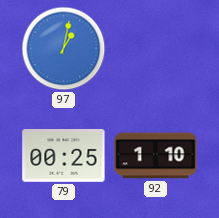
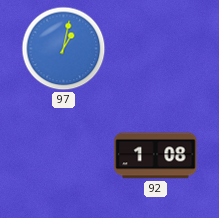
79: 00:25 -> none (64, 156)
92: 1:10 -> 1:08 (156, 156)
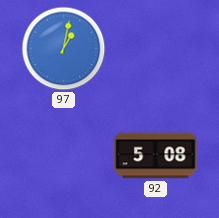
92: 1:08 -> 5:08 (156, 156)
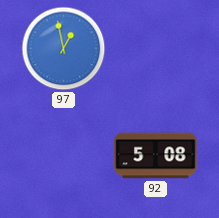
97: 1:02 -> 12:58 (64, 49)
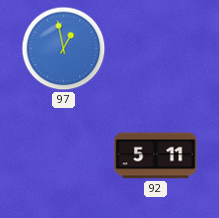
92: 5:08 -> 5:11 (156, 156)
